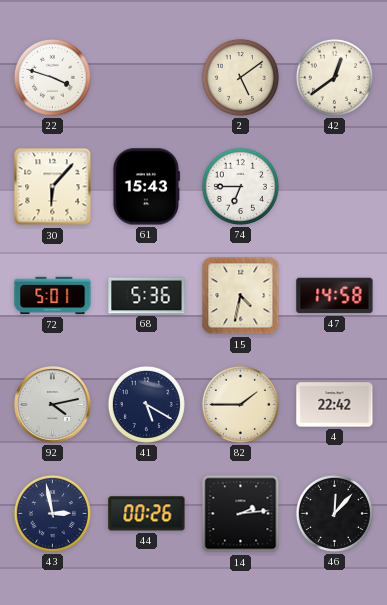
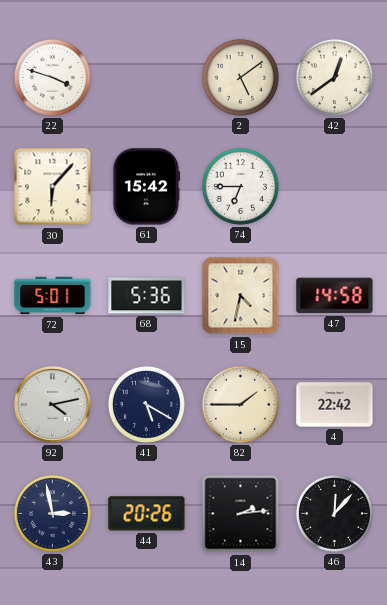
61: 15:43 -> 15:42 (145, 187)
44: 00:26 -> 20:26 (147, 514)
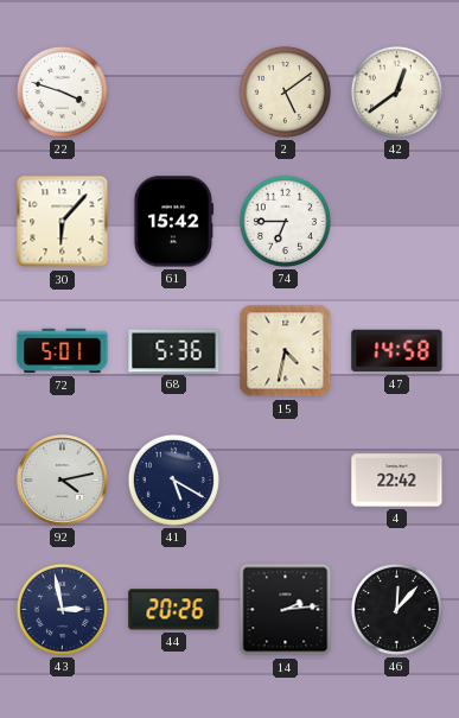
82: 1:45 -> none (240, 404)
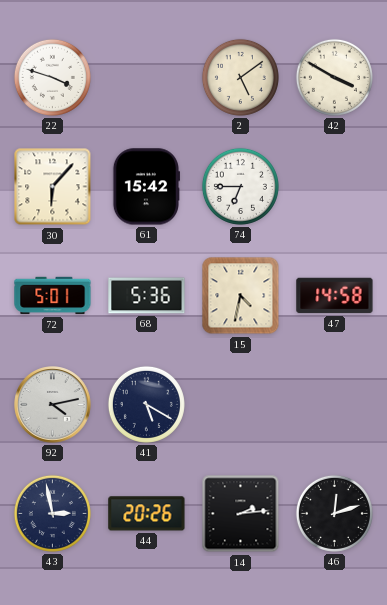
42: 12:39 -> 3:50 (334, 77)
4: 22:42 -> none (397, 481)
46: 12:07 -> 12:12 (334, 513)
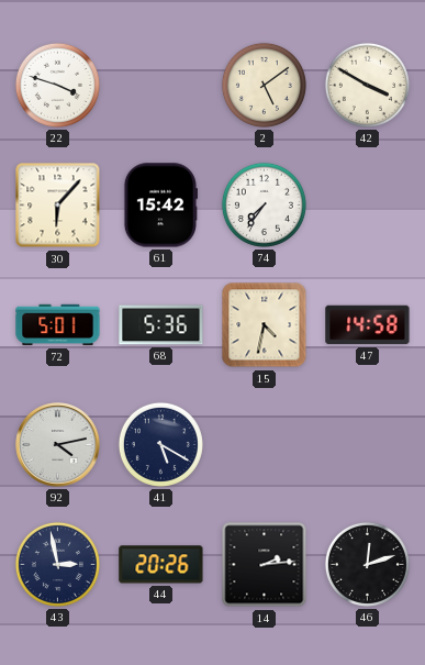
74: 6:45 -> 7:36 (264, 204)
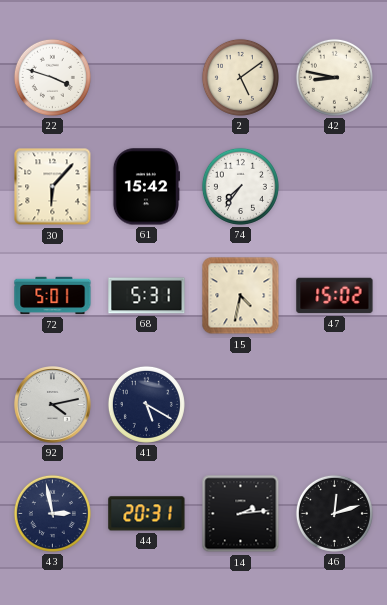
42: 3:50 -> 8:47 (334, 77)
68: 5:36 -> 5:31 (147, 296)
47: 14:58 -> 15:02 (335, 296)
44: 20:26 -> 20:31 (147, 514)
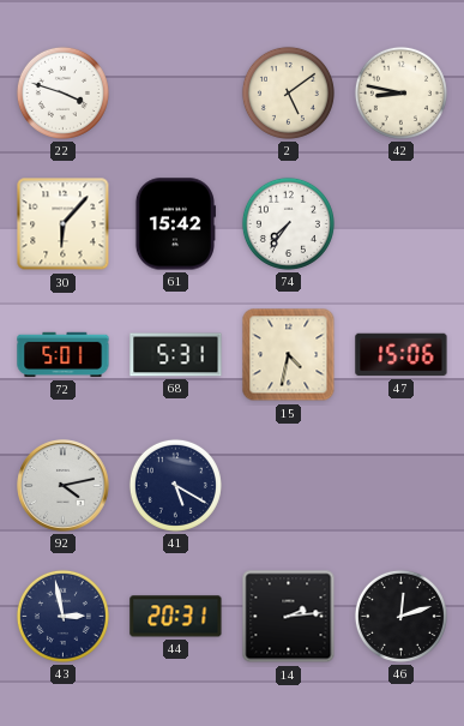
47: 15:02 -> 15:06 (402, 355)
